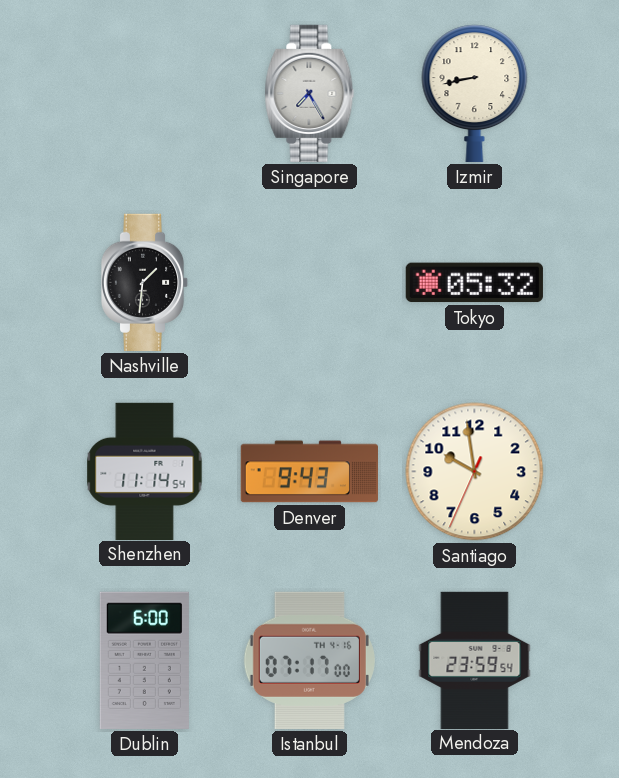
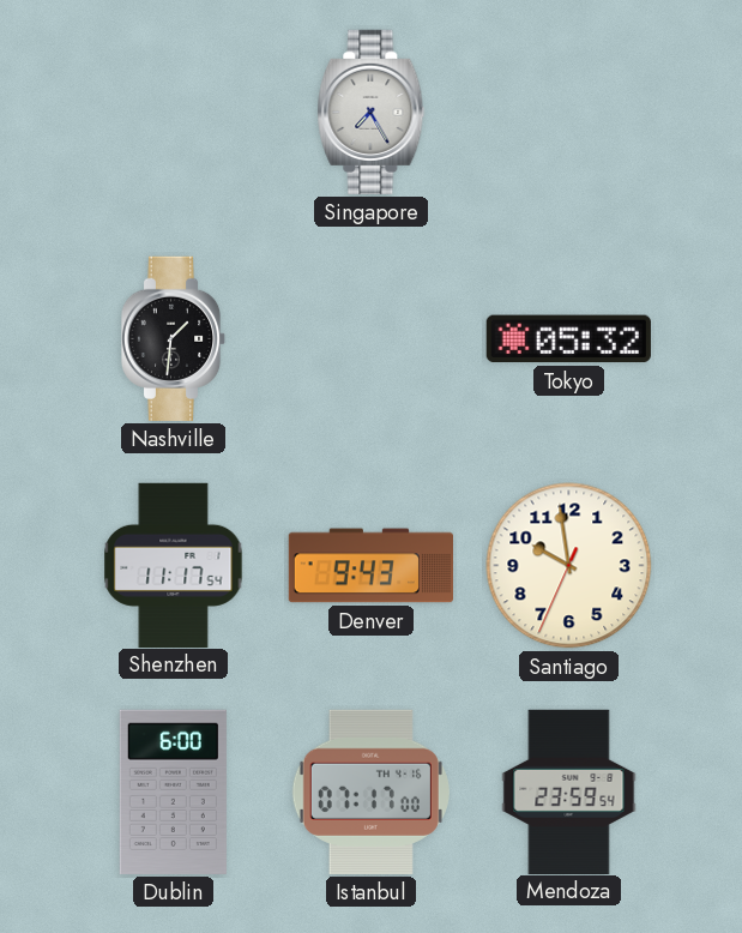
Izmir: 8:43 -> none (475, 93)
Shenzhen: 11:14 -> 11:17 (174, 565)
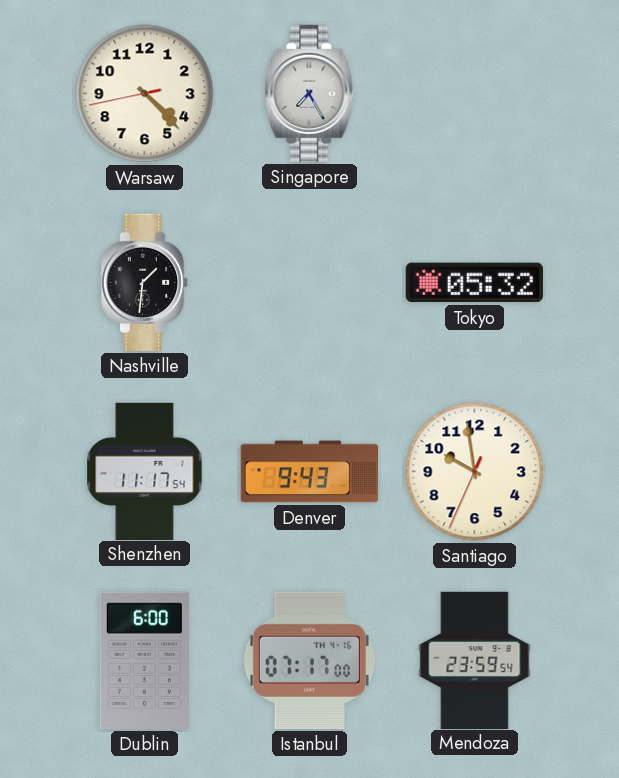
Warsaw: none -> 4:22 (145, 94)
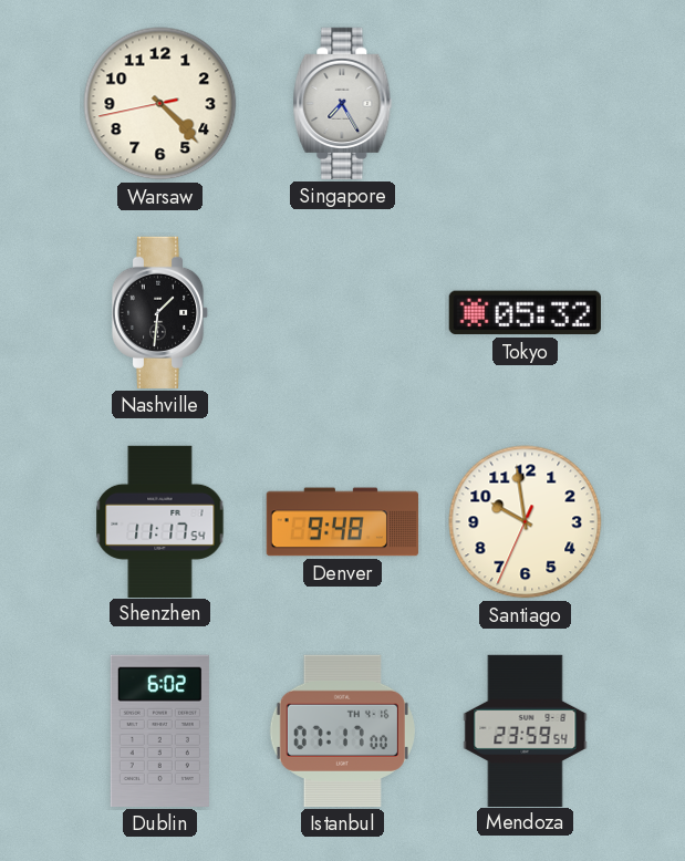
Denver: 9:43 -> 9:48 (342, 522)
Dublin: 6:00 -> 6:02 (159, 730)
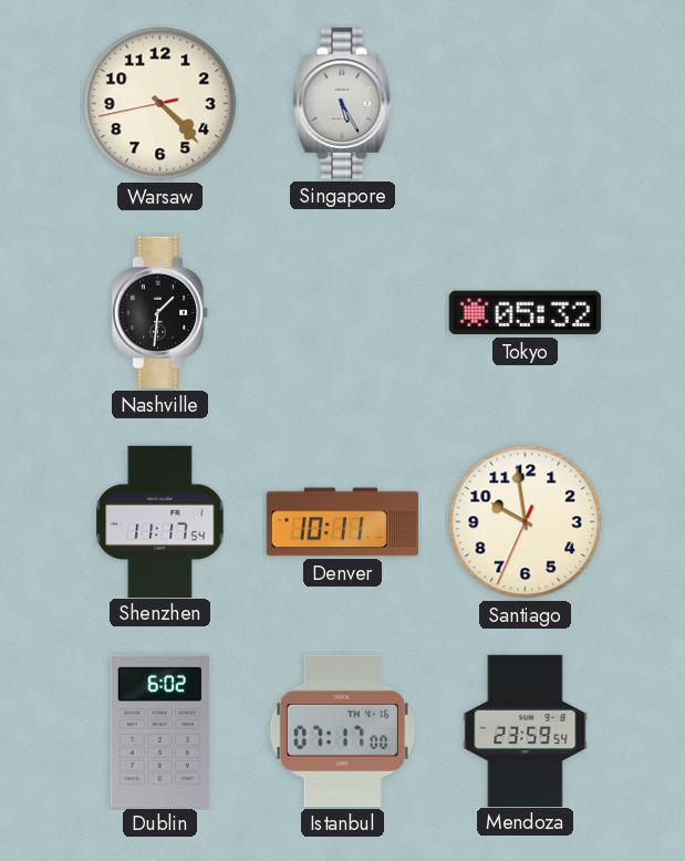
Singapore: 7:25 -> 5:25 (343, 103)
Denver: 9:48 -> 10:11 (342, 522)
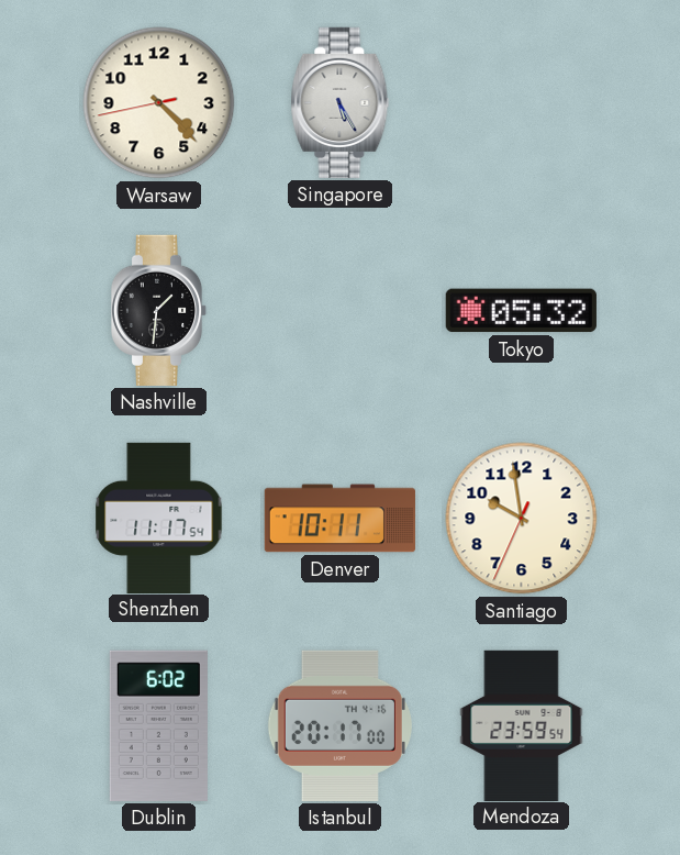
Istanbul: 07:17 -> 20:17 (339, 725)
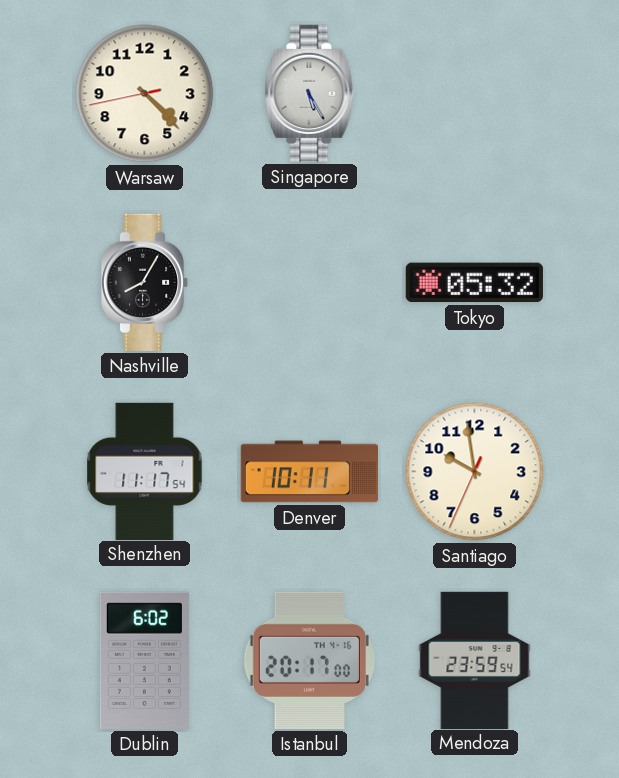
Nashville: 1:31 -> 8:05 (145, 282)
